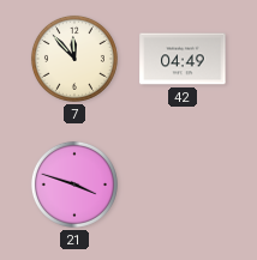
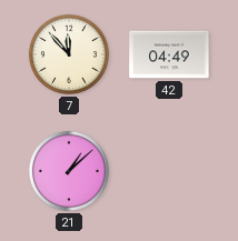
21: 3:48 -> 1:08 (69, 171)
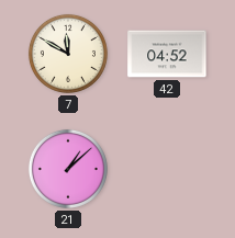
7: 11:53 -> 11:50 (68, 54)
42: 04:49 -> 04:52 (167, 54)
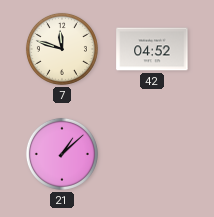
7: 11:50 -> 11:48 (62, 49)
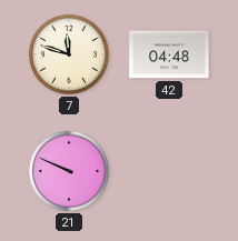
42: 04:52 -> 04:48 (169, 54)
21: 1:08 -> 9:49 (69, 171)
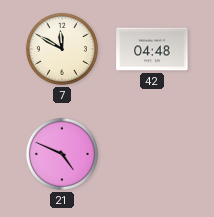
7: 11:48 -> 11:50 (62, 49)
21: 9:49 -> 4:49 (62, 154)
